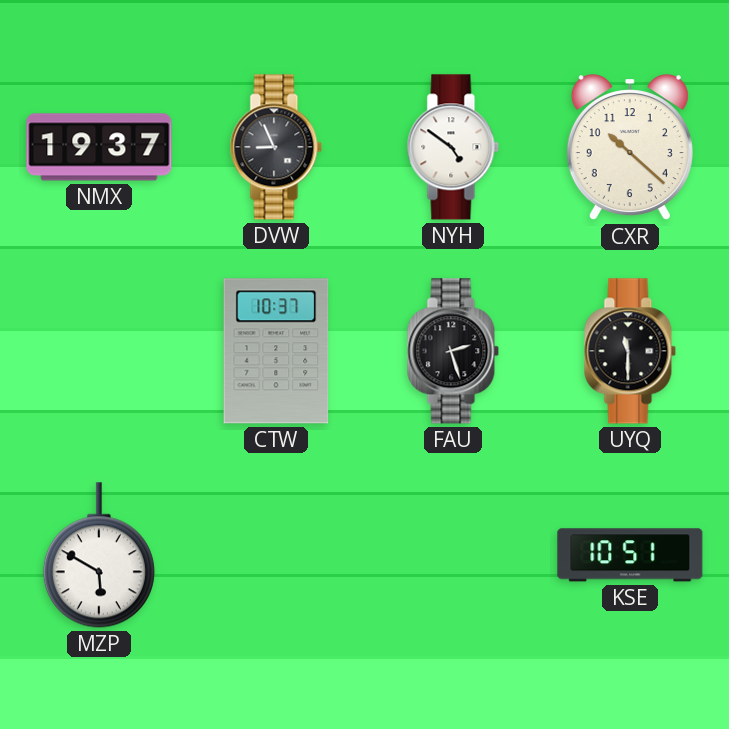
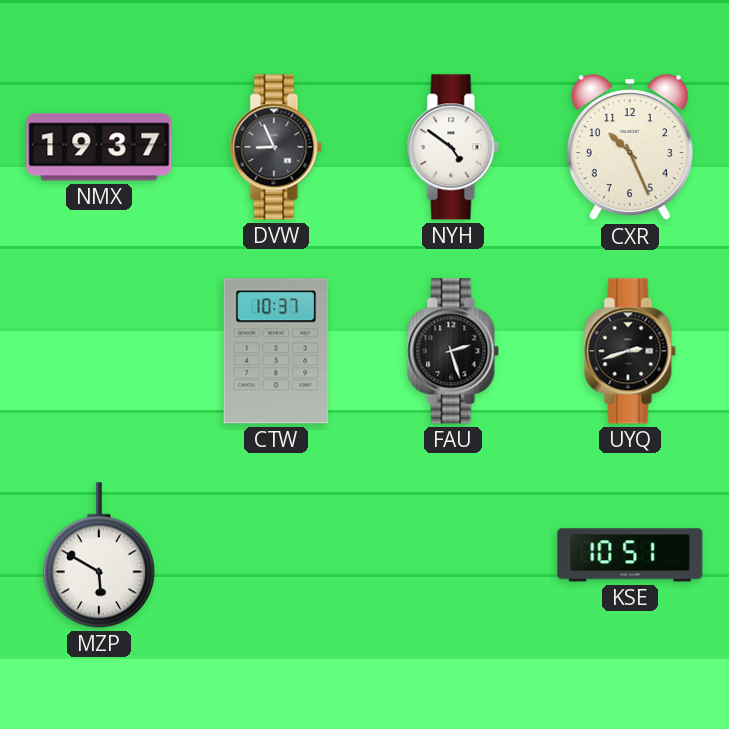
CXR: 10:22 -> 10:26 (630, 148)
UYQ: 11:30 -> 2:42 (630, 351)
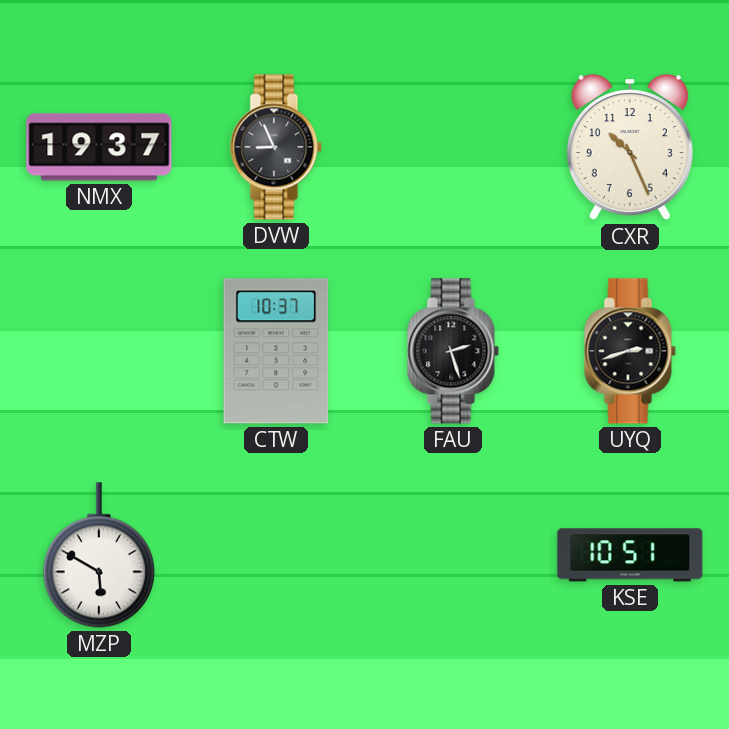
NYH: 4:51 -> none (453, 147)
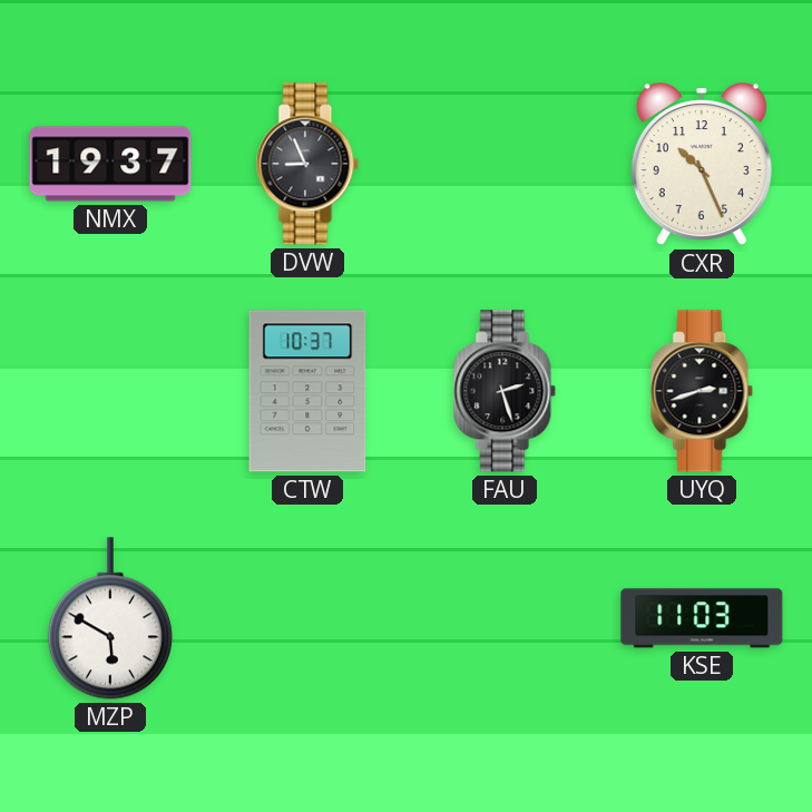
KSE: 10:51 -> 11:03 (702, 618)
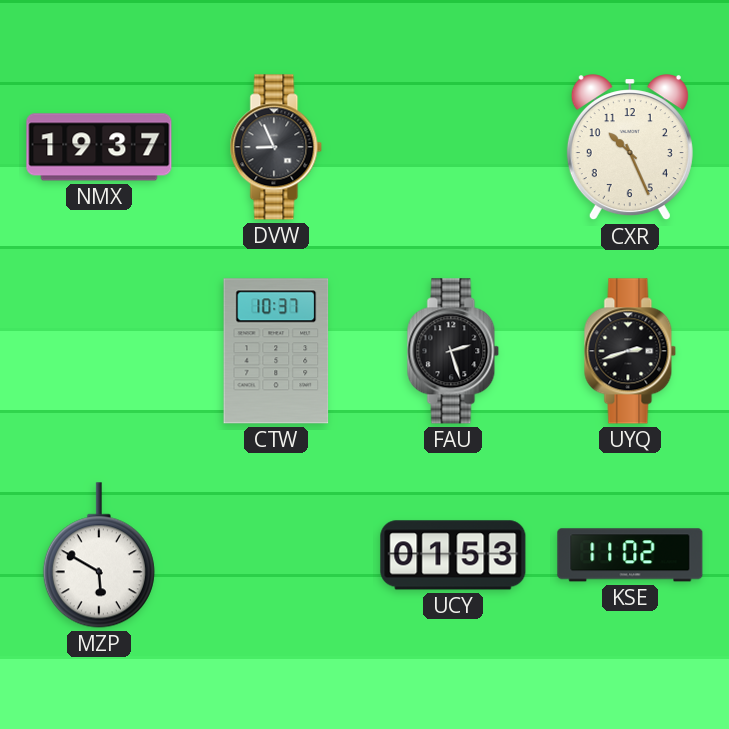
UCY: none -> 01:53 (453, 555)
KSE: 11:03 -> 11:02 (630, 555)
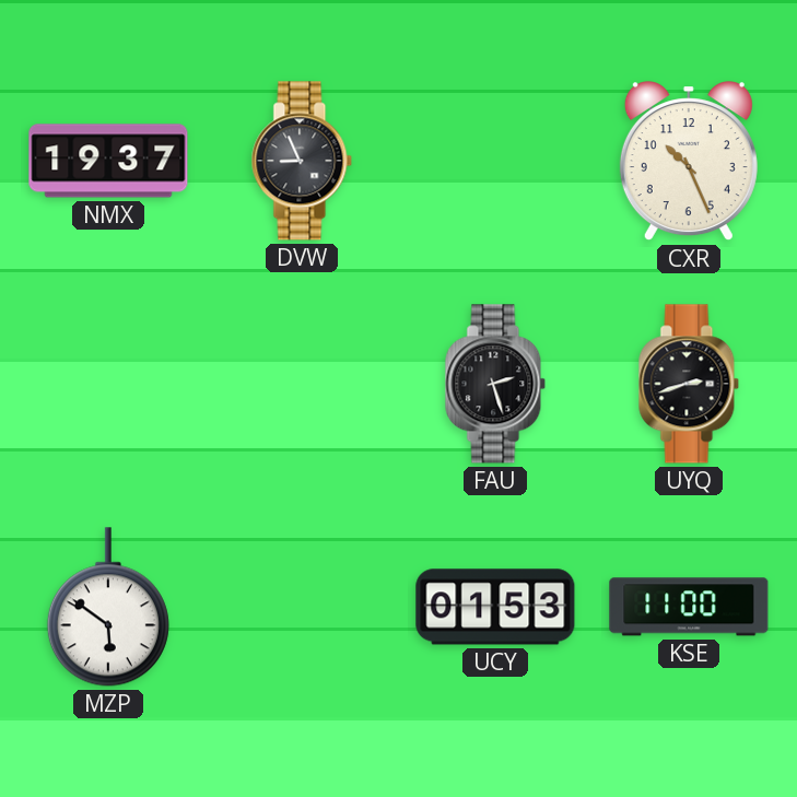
CTW: 10:37 -> none (276, 351)
MZP: 5:50 -> 5:51 (108, 607)
KSE: 11:02 -> 11:00 (689, 607)
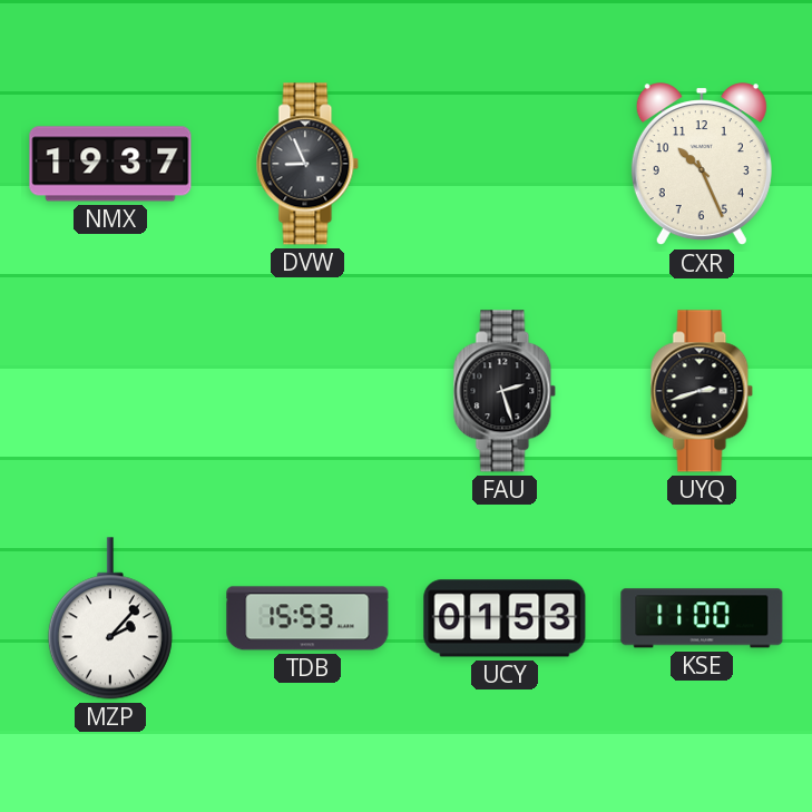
MZP: 5:51 -> 2:07 (110, 618)
TDB: none -> 15:53 (307, 618)
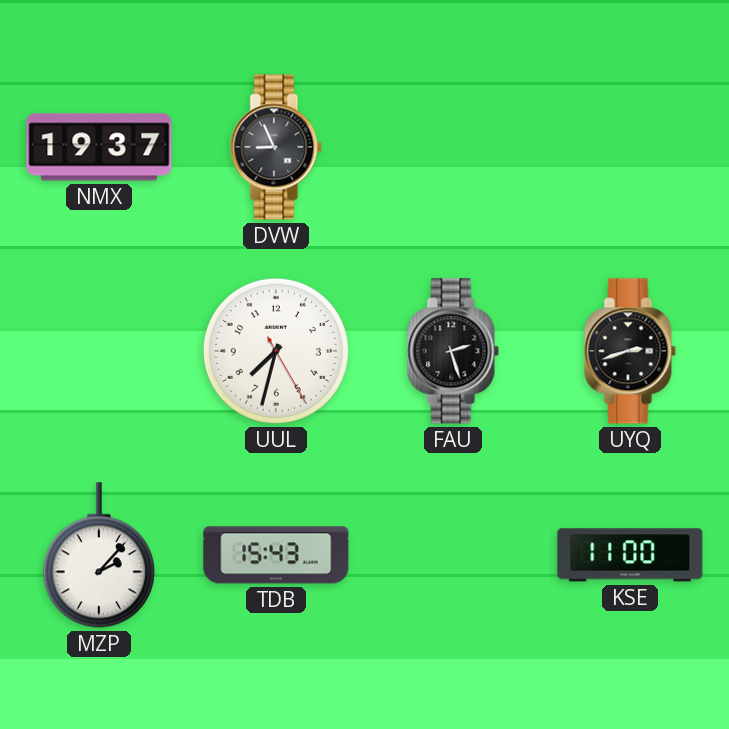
CXR: 10:26 -> none (702, 165)
UUL: none -> 7:32 (276, 351)
TDB: 15:53 -> 15:43 (276, 555)
UCY: 01:53 -> none (505, 618)
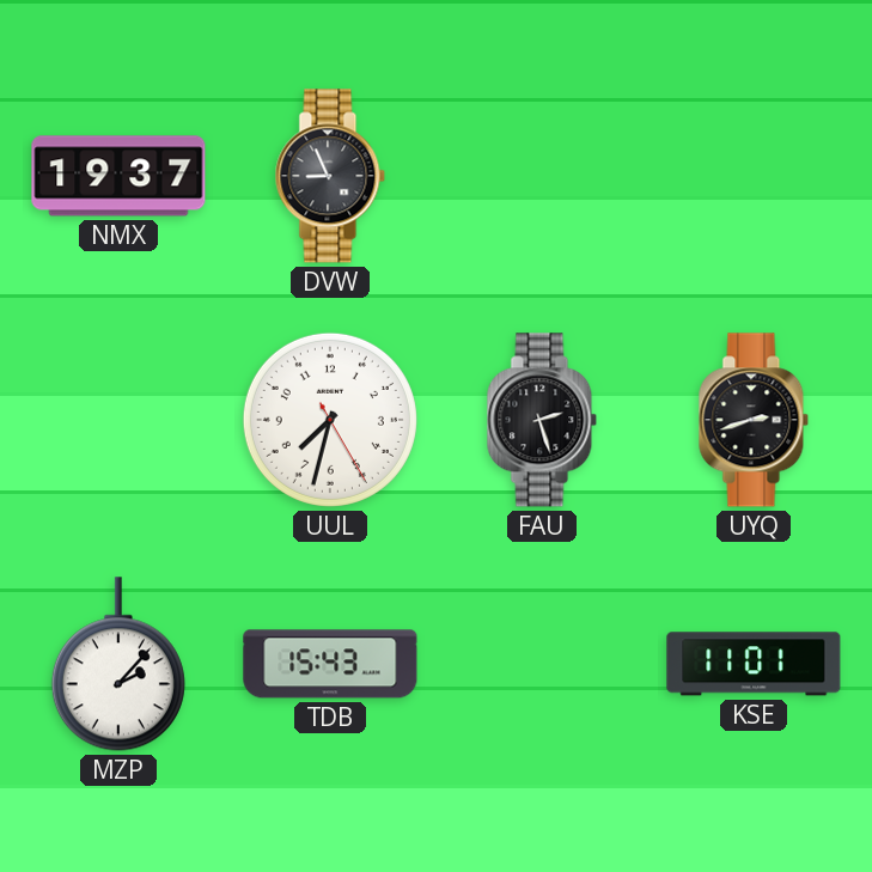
KSE: 11:00 -> 11:01 (754, 664)
